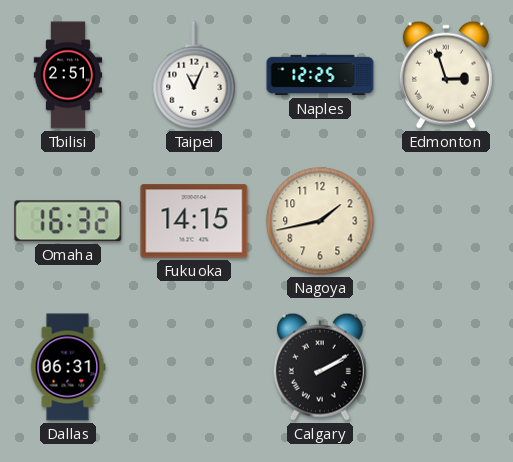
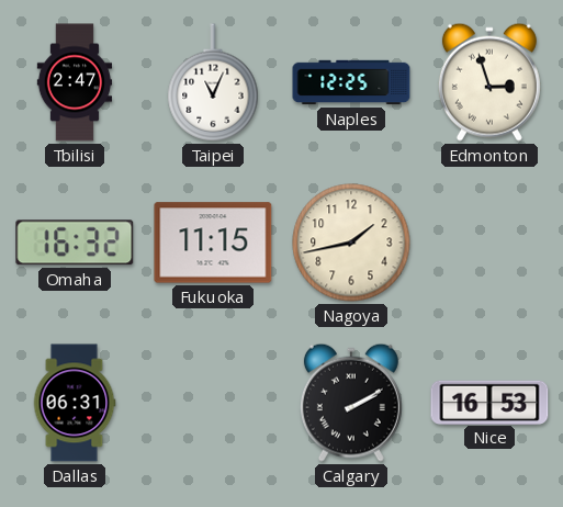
Tbilisi: 2:51 -> 2:47 (75, 82)
Fukuoka: 14:15 -> 11:15 (213, 243)
Nice: none -> 16:53 (489, 402)
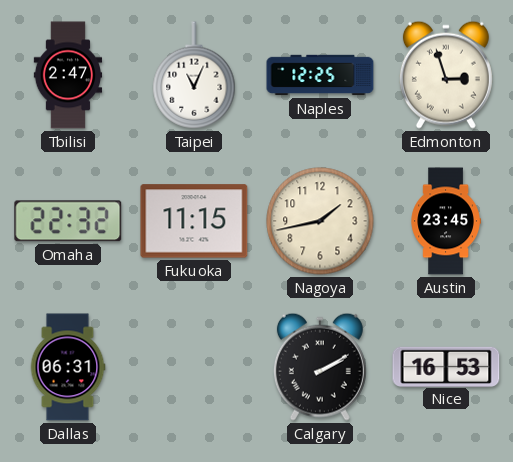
Omaha: 16:32 -> 22:32 (68, 221)
Austin: none -> 23:45 (446, 221)
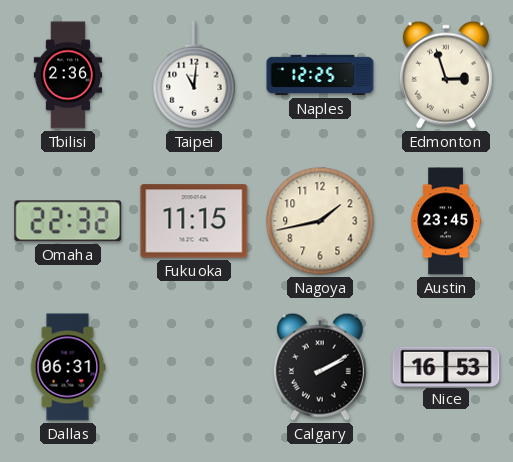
Tbilisi: 2:47 -> 2:36 (68, 75)
Taipei: 11:04 -> 11:01 (194, 75)
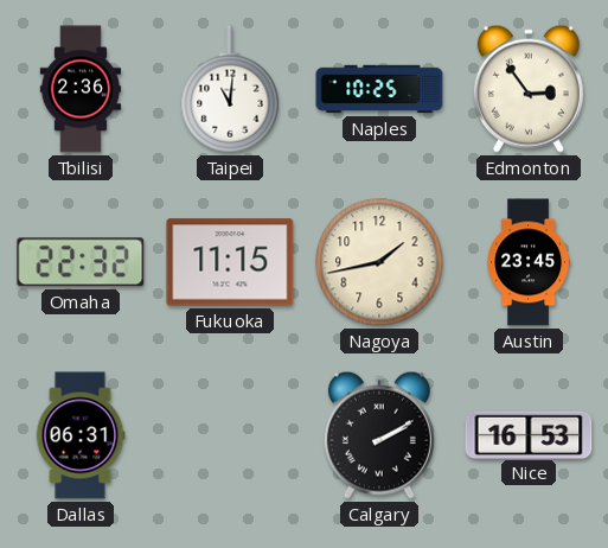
Naples: 12:25 -> 10:25 (379, 89)
Edmonton: 2:57 -> 2:54 (529, 89)
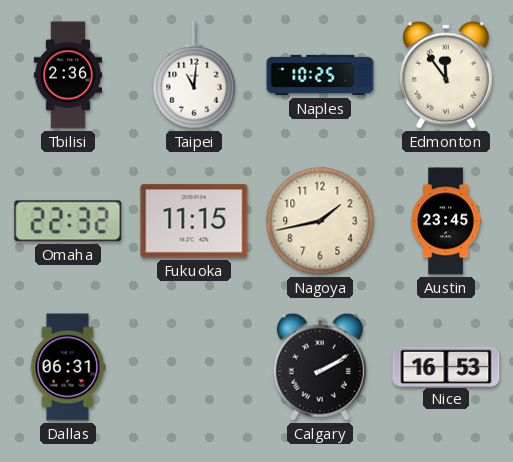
Edmonton: 2:54 -> 11:54 (446, 75)
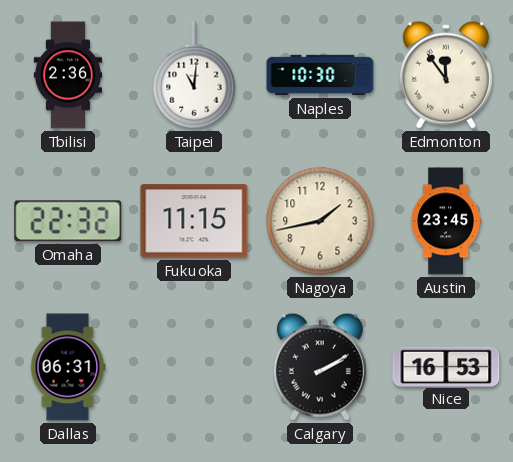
Naples: 10:25 -> 10:30 (320, 75)
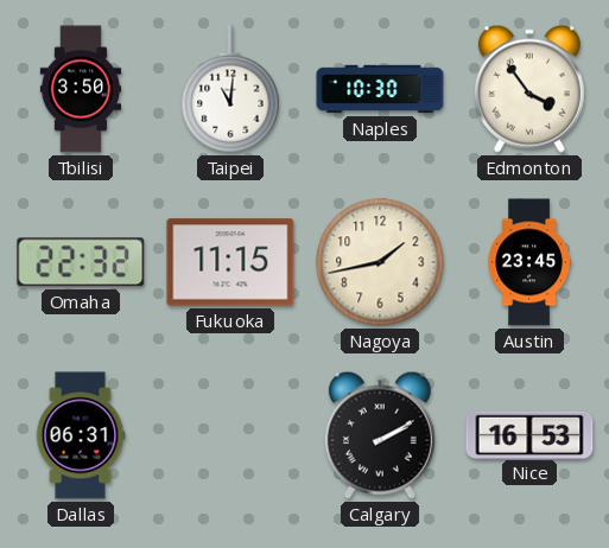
Tbilisi: 2:36 -> 3:50 (81, 89)
Edmonton: 11:54 -> 3:54 (529, 89)
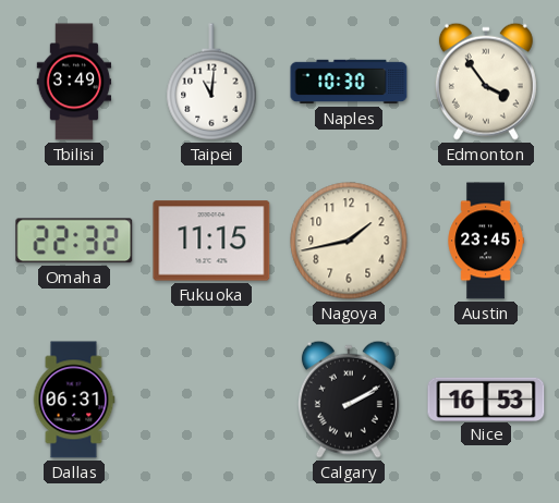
Tbilisi: 3:50 -> 3:49 (74, 82)
